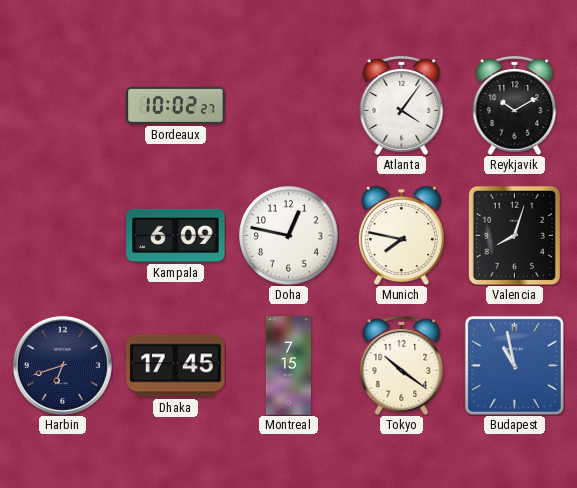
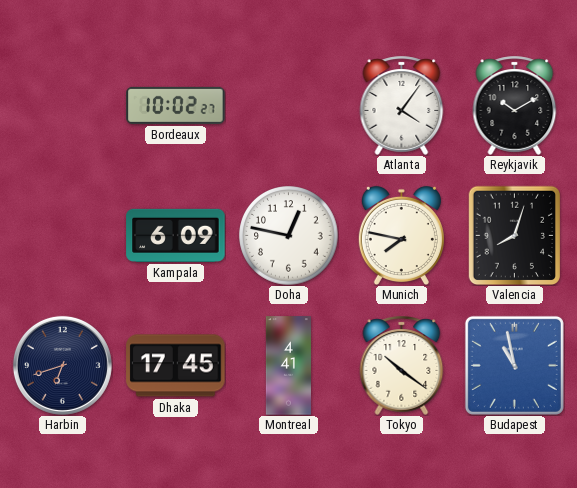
Montreal: 7:15 -> 4:41 (288, 366)
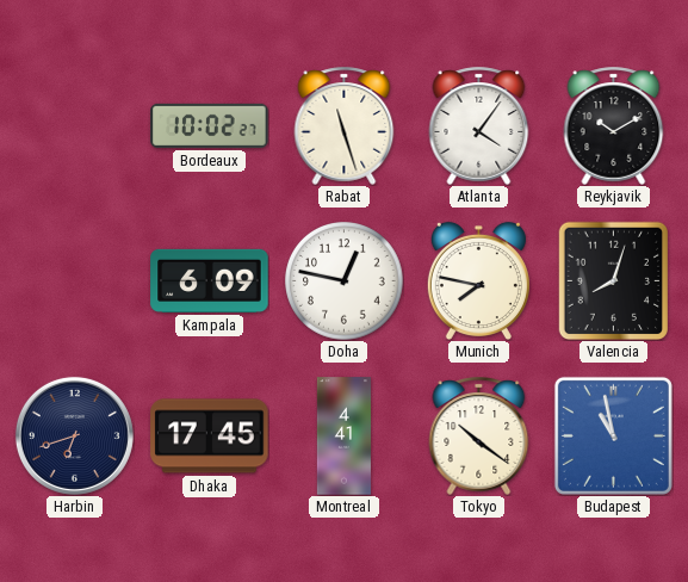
Rabat: none -> 11:27 (345, 125)
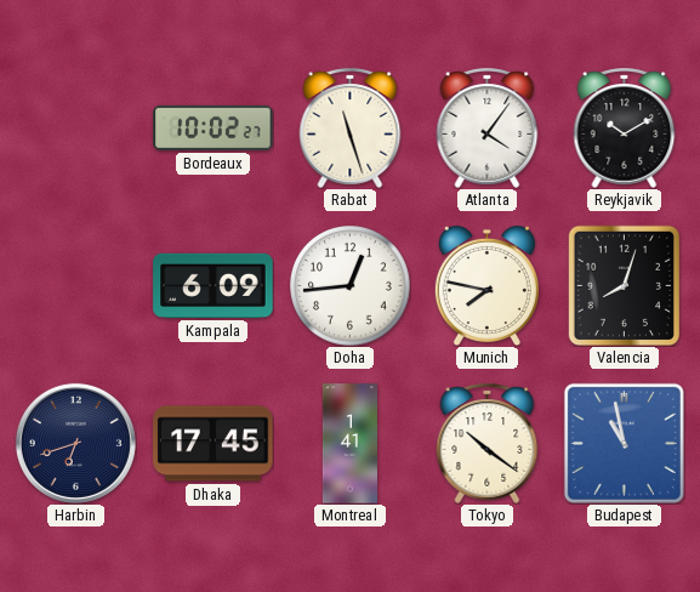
Doha: 12:47 -> 12:44 (351, 286)
Montreal: 4:41 -> 1:41 (349, 444)
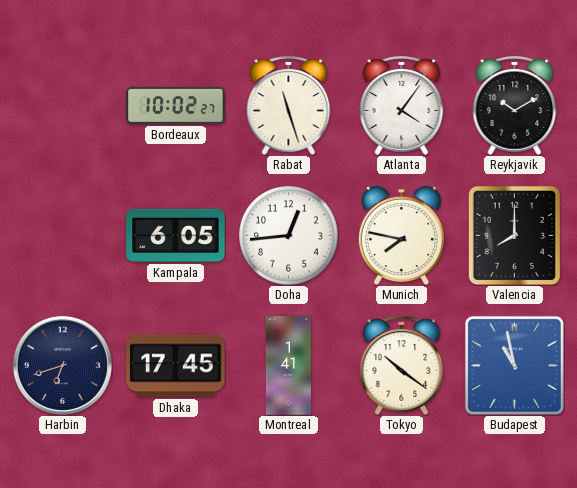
Kampala: 6:09 -> 6:05 (176, 235)
Valencia: 8:03 -> 8:00 (515, 235)
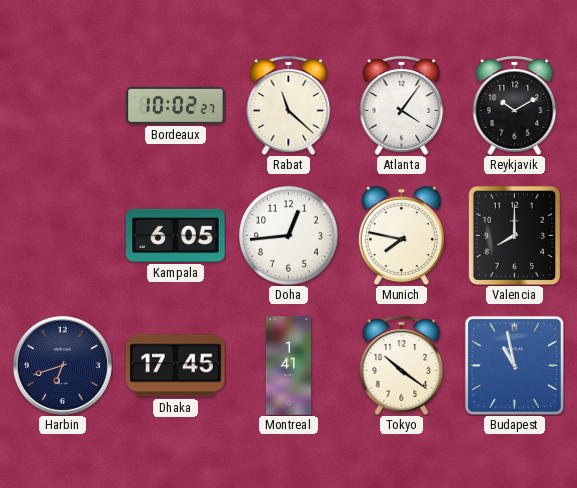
Rabat: 11:27 -> 11:22 (289, 105)
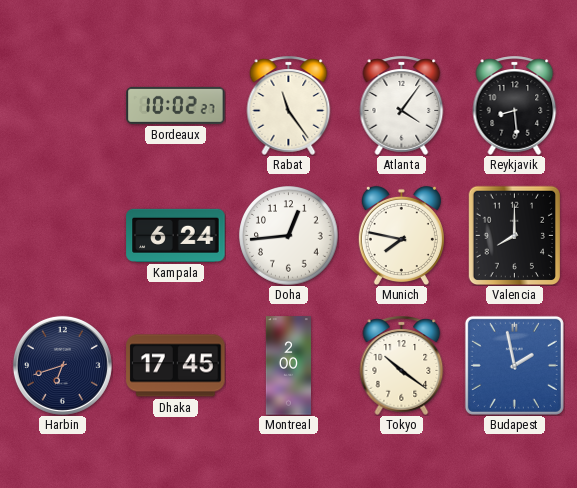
Rabat: 11:22 -> 11:24 (289, 105)
Reykjavik: 10:10 -> 8:29 (515, 105)
Kampala: 6:05 -> 6:24 (176, 235)
Montreal: 1:41 -> 2:00 (288, 366)
Budapest: 10:58 -> 1:58 (514, 365)
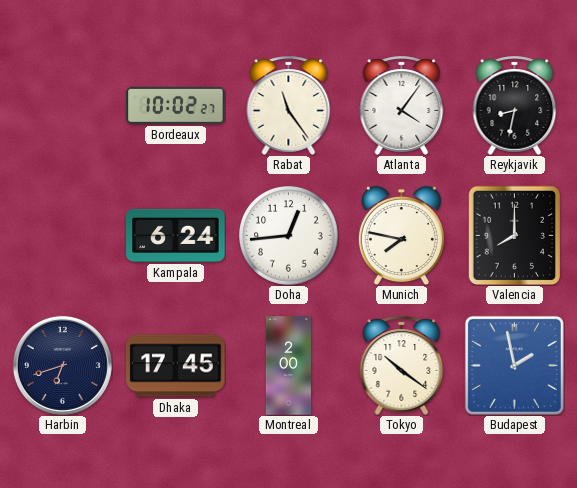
Reykjavik: 8:29 -> 8:32 (515, 105)
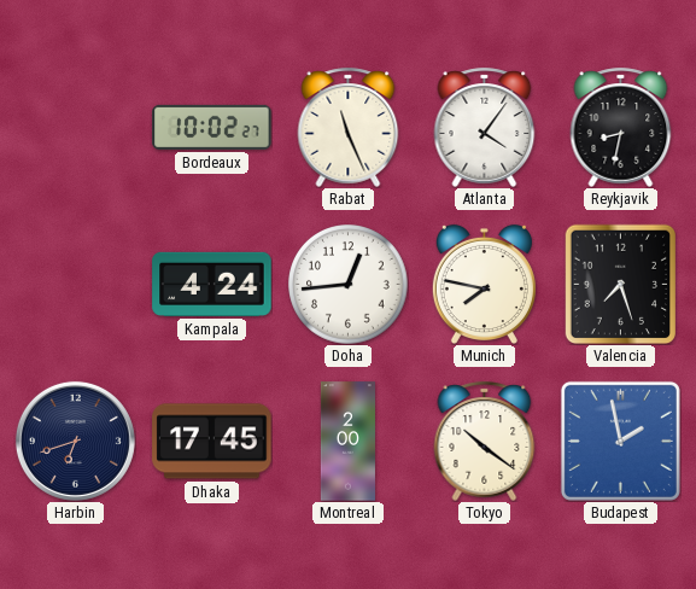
Rabat: 11:24 -> 11:26 (349, 127)
Kampala: 6:24 -> 4:24 (212, 284)
Valencia: 8:00 -> 7:27 (621, 284)
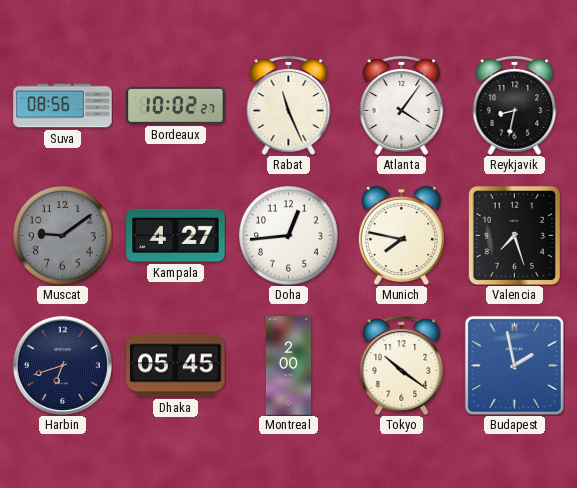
Suva: none -> 08:56 (63, 106)
Muscat: none -> 9:09 (63, 236)
Kampala: 4:24 -> 4:27 (176, 235)
Dhaka: 17:45 -> 05:45 (176, 366)
